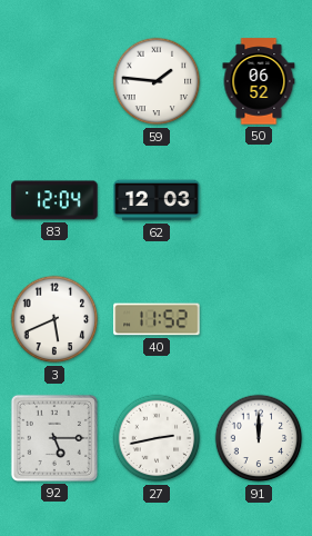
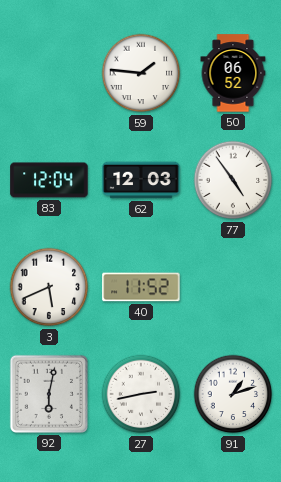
77: none -> 4:54 (233, 180)
92: 5:15 -> 6:02 (49, 394)
91: 12:00 -> 1:12 (233, 394)
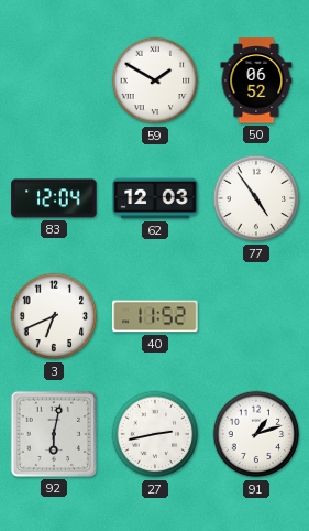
59: 1:46 -> 1:50 (155, 80)
3: 5:41 -> 6:41 (54, 316)
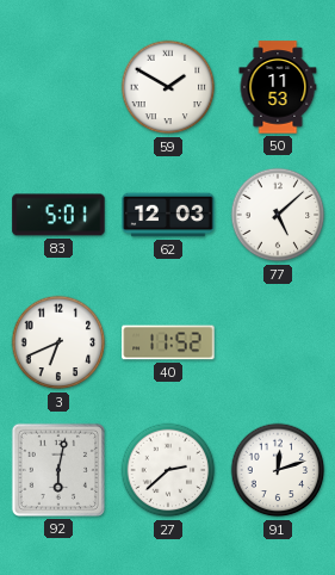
50: 06:52 -> 11:53 (278, 87)
83: 12:04 -> 5:01 (58, 215)
77: 4:54 -> 5:08 (278, 215)
27: 2:43 -> 2:38 (168, 470)
91: 1:12 -> 12:12 (278, 470)
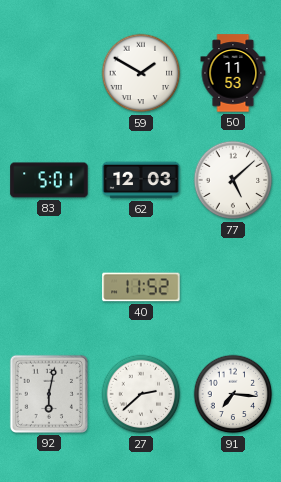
3: 6:41 -> none (58, 342)
91: 12:12 -> 7:16 (233, 394)
